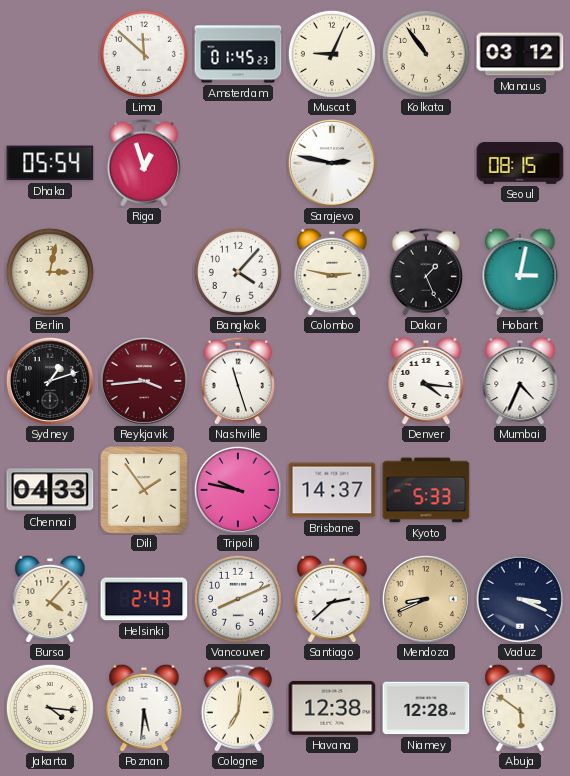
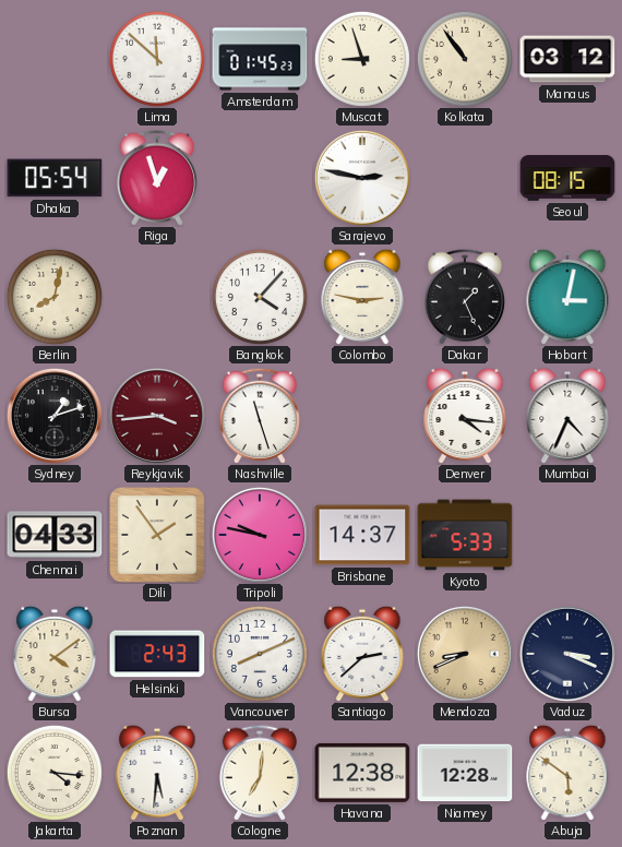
Muscat: 9:04 -> 8:57 (362, 59)
Berlin: 3:02 -> 8:02 (55, 297)
Bursa: 4:07 -> 4:09 (55, 654)
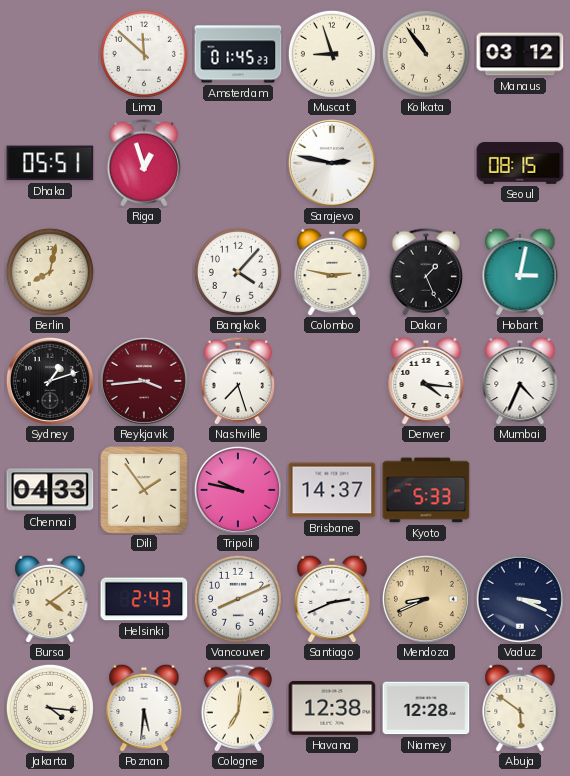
Dhaka: 05:54 -> 05:51 (50, 163)
Nashville: 11:27 -> 7:27 (237, 381)
Santiago: 2:38 -> 2:41 (332, 599)
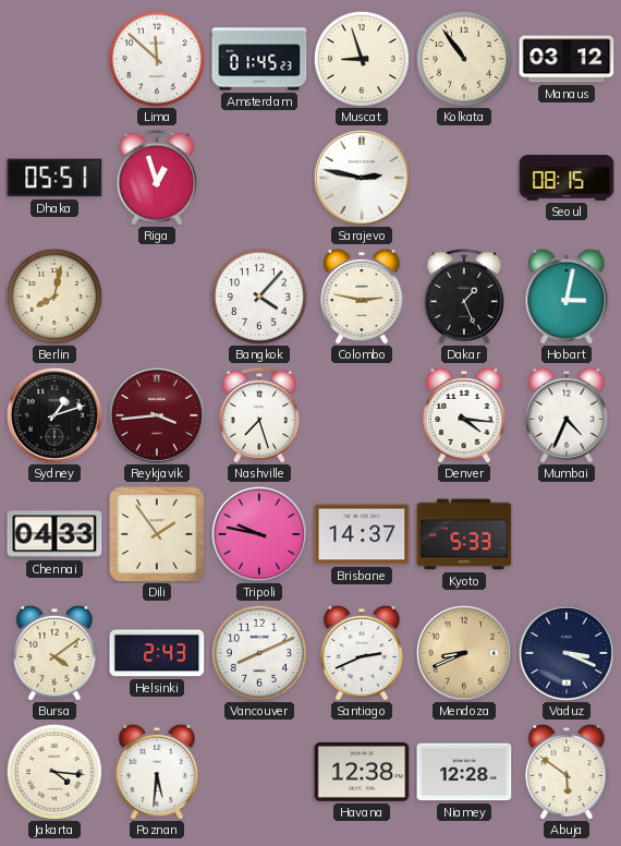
Cologne: 7:01 -> none (237, 708)
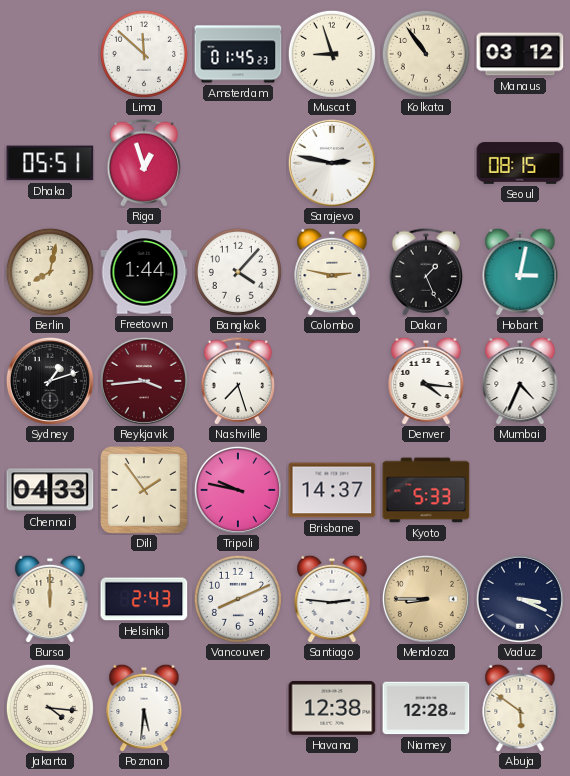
Freetown: none -> 1:44 (144, 272)
Bursa: 4:09 -> 12:00 (50, 599)
Santiago: 2:41 -> 2:46 (332, 599)
Mendoza: 8:41 -> 8:45 (426, 599)
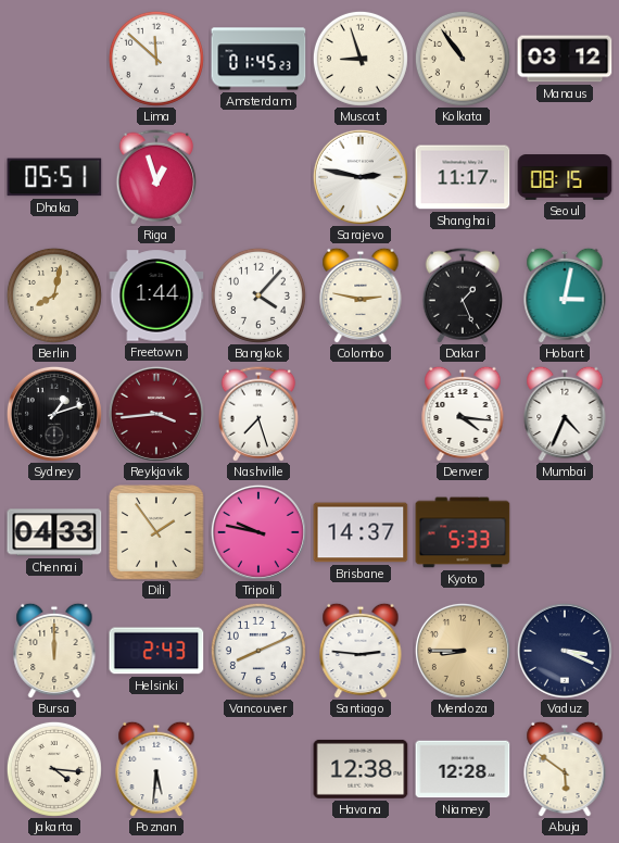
Shanghai: none -> 11:17 (463, 177)
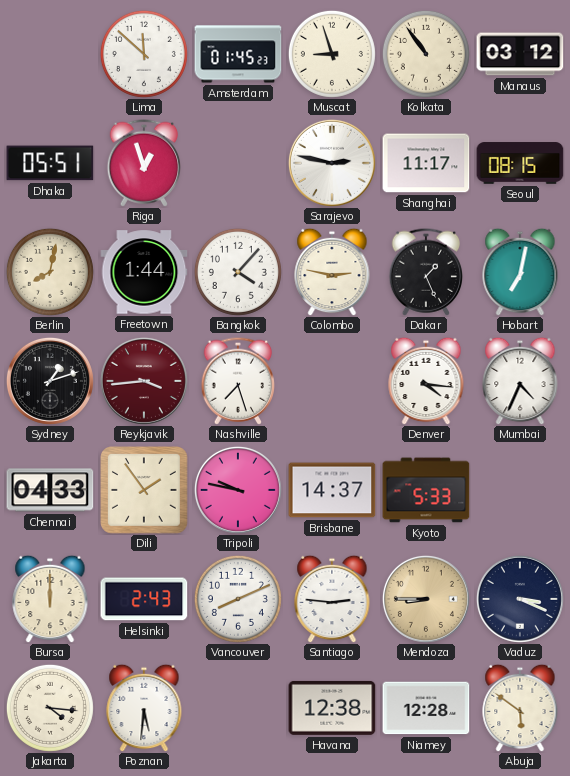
Hobart: 3:02 -> 7:02 (520, 272)
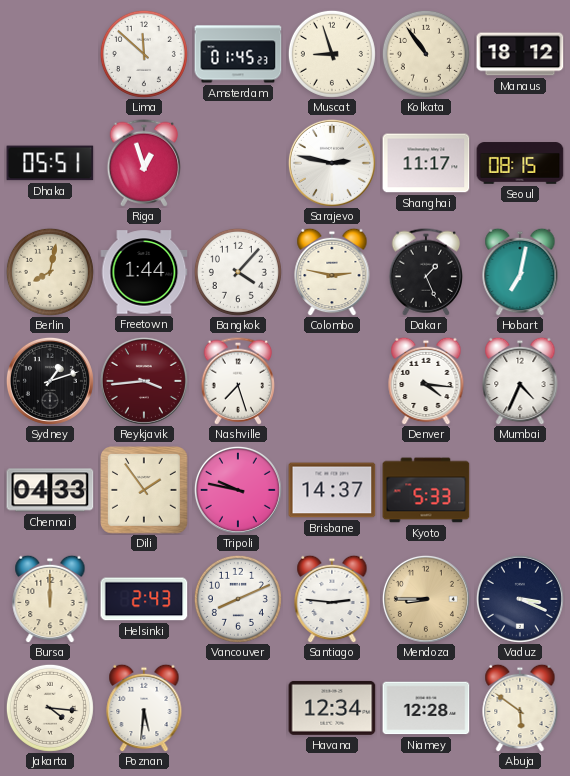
Manaus: 03:12 -> 18:12 (520, 54)
Havana: 12:38 -> 12:34 (332, 708)
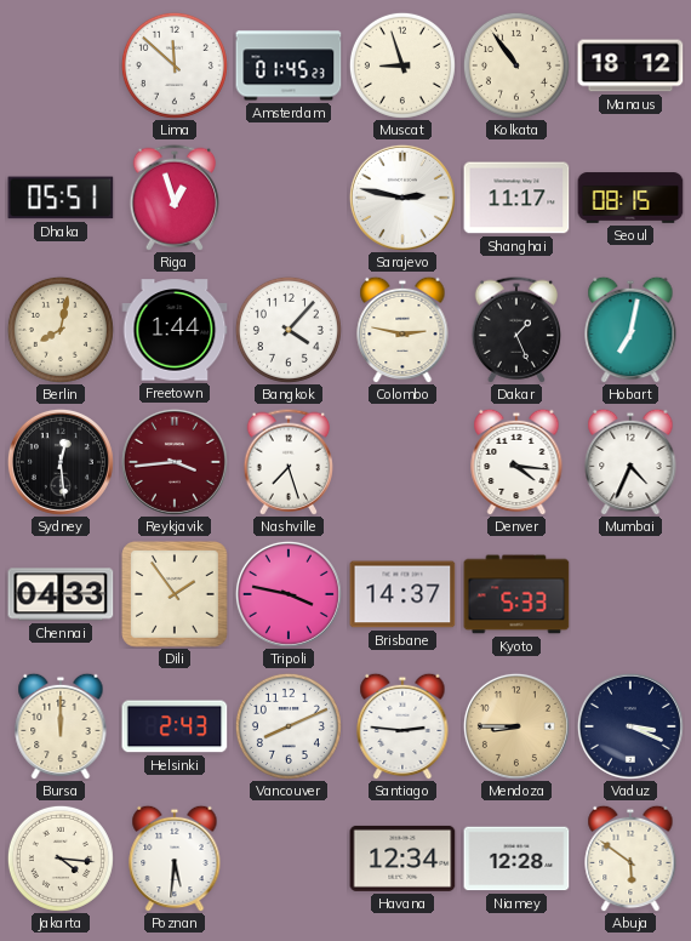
Sydney: 1:12 -> 12:29 (61, 462)
Tripoli: 9:47 -> 3:47 (289, 594)
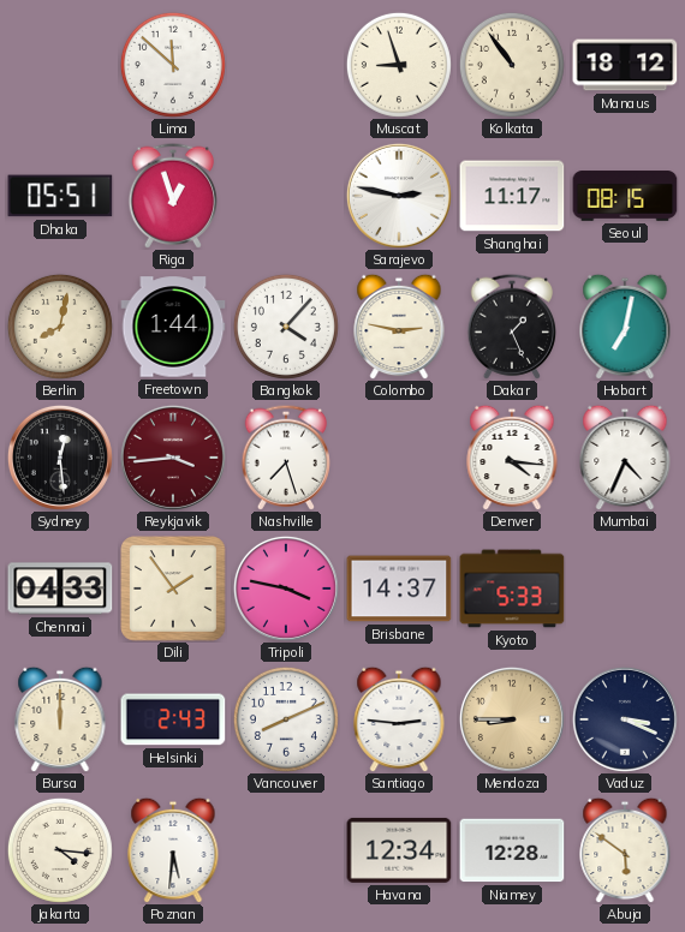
Amsterdam: 01:45 -> none (289, 65)
